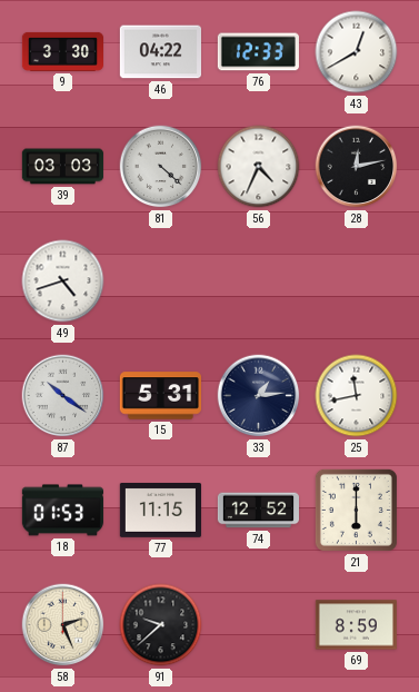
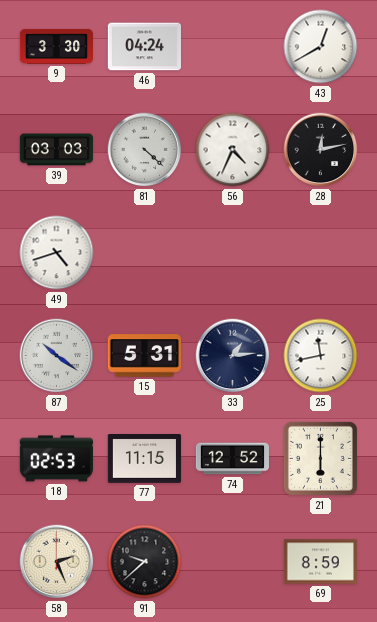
46: 04:22 -> 04:24 (144, 47)
76: 12:33 -> none (258, 52)
18: 01:53 -> 02:53 (56, 459)
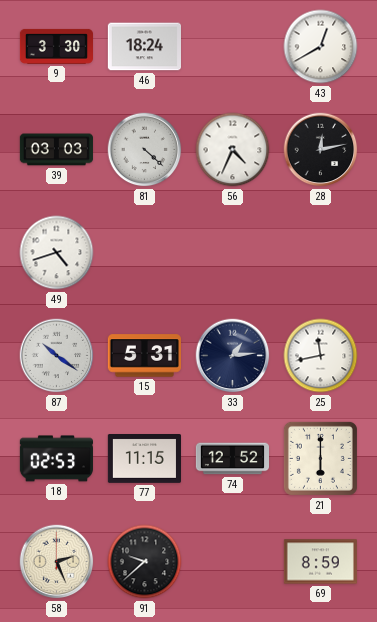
46: 04:24 -> 18:24 (144, 47)
